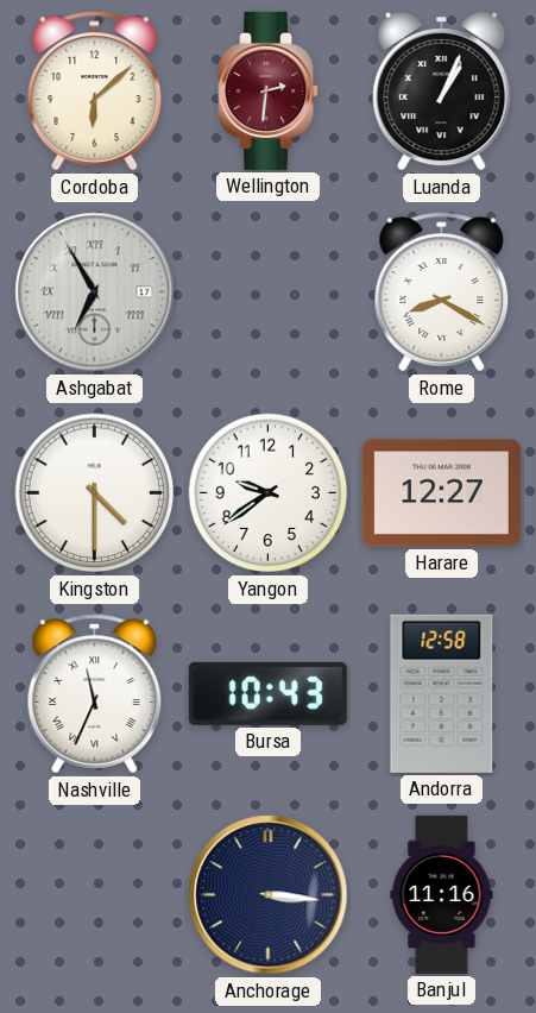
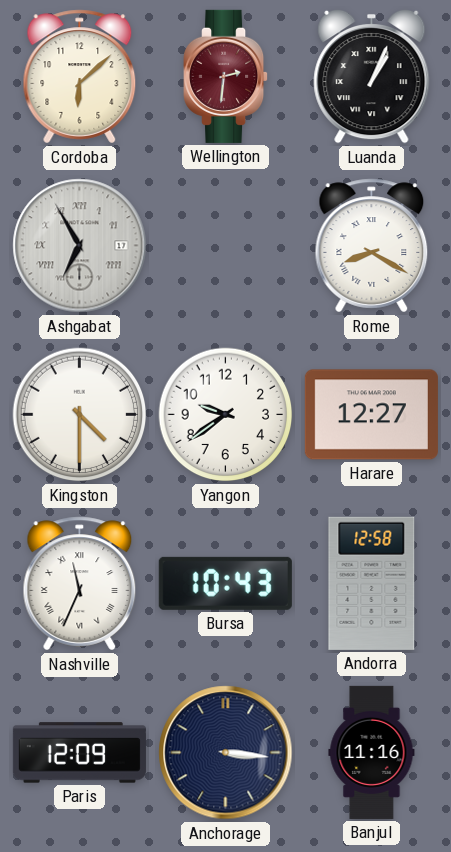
Paris: none -> 12:09 (79, 753)
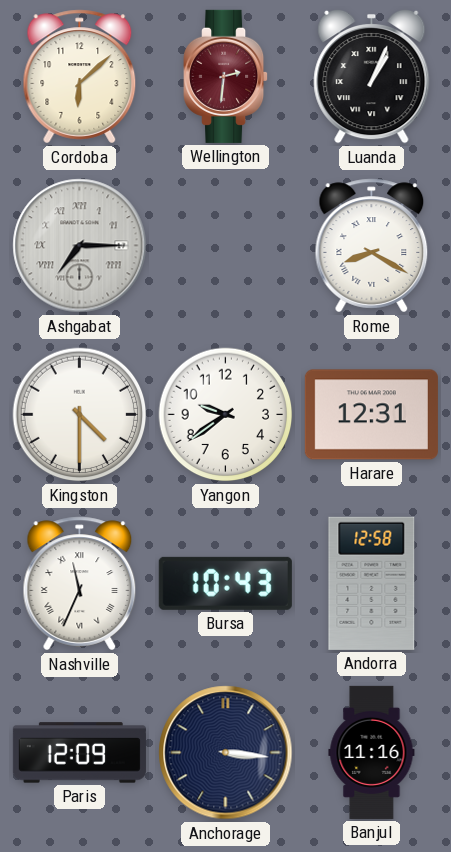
Ashgabat: 6:55 -> 7:15 (80, 246)
Harare: 12:27 -> 12:31 (371, 415)
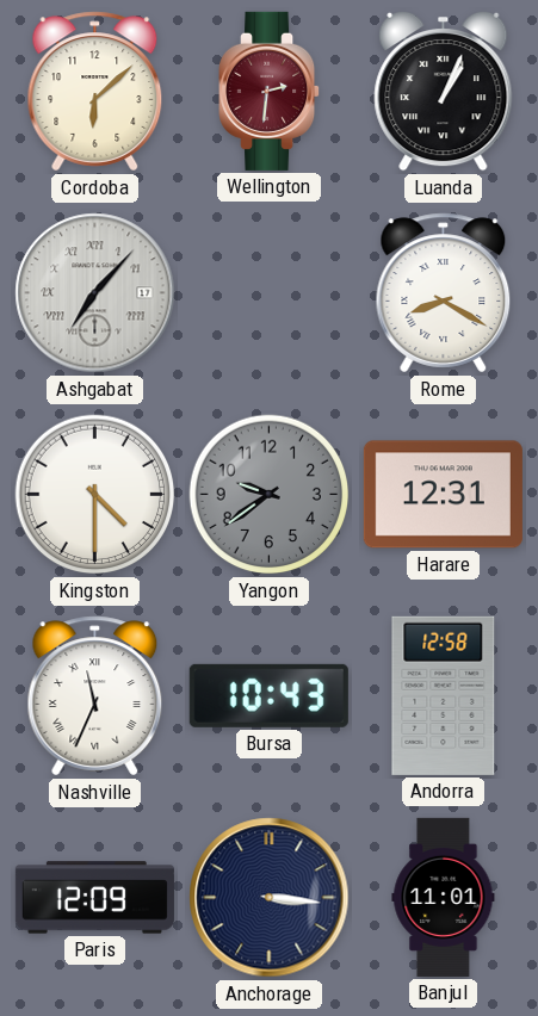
Ashgabat: 7:15 -> 7:07 (95, 293)
Yangon dial: white -> grey (270, 495)
Banjul: 11:16 -> 11:01 (444, 897)
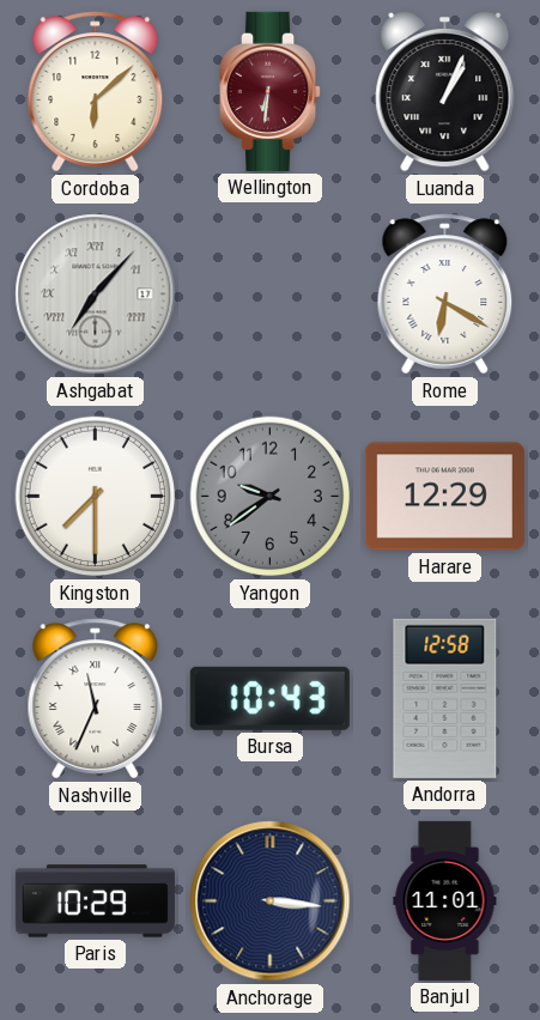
Wellington: 2:31 -> 6:31 (271, 91)
Rome: 8:20 -> 6:20 (445, 295)
Kingston: 4:30 -> 7:30 (96, 497)
Harare: 12:31 -> 12:29 (444, 497)
Paris: 12:09 -> 10:29 (95, 901)
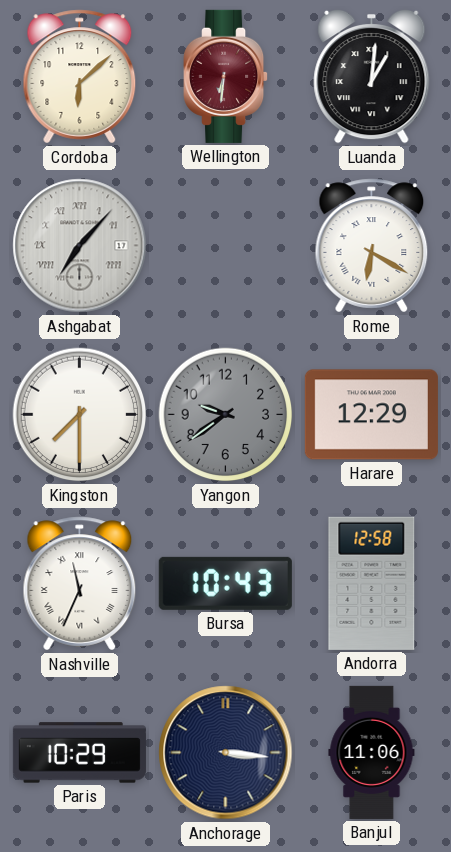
Luanda: 1:04 -> 1:01 (372, 76)
Banjul: 11:01 -> 11:06 (372, 752)
